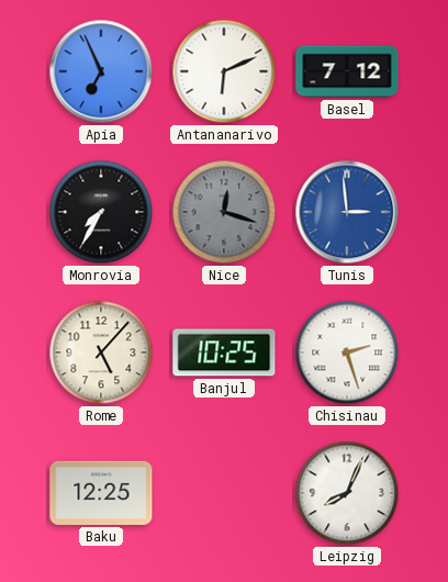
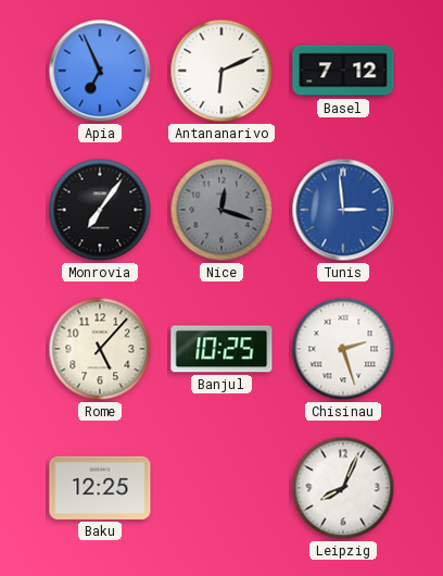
Monrovia: 7:35 -> 7:06 (100, 210)
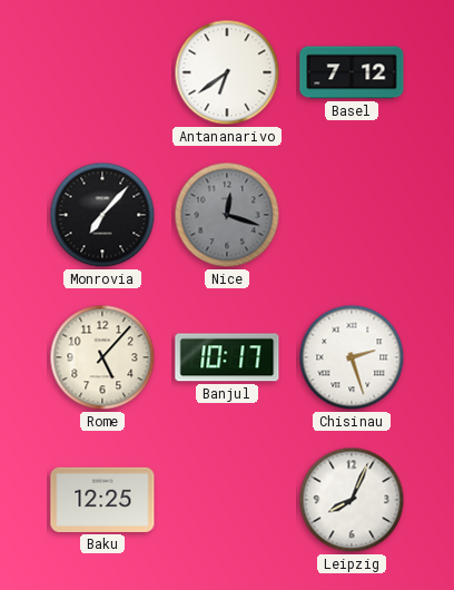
Apia: 6:56 -> none (100, 71)
Antananarivo: 6:11 -> 6:39 (227, 72)
Monrovia: 7:06 -> 7:07 (102, 215)
Tunis: 2:59 -> none (343, 210)
Banjul: 10:25 -> 10:17 (227, 357)
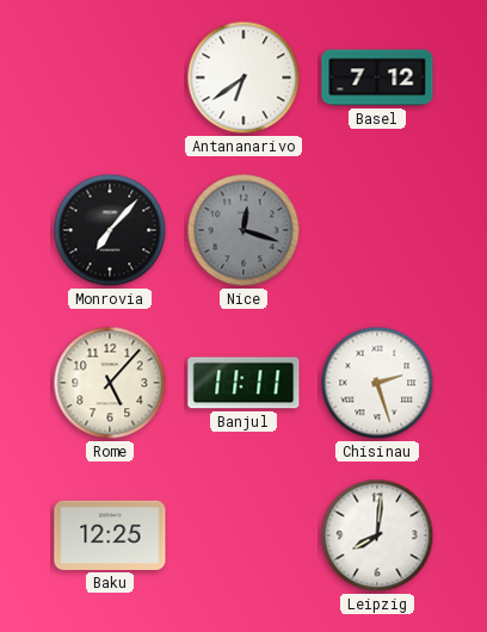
Banjul: 10:17 -> 11:11 (243, 383)
Leipzig: 8:04 -> 8:01 (377, 535)
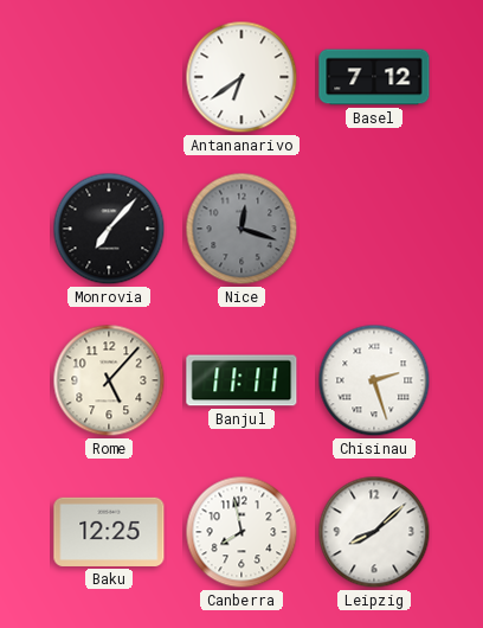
Canberra: none -> 7:58 (241, 532)
Leipzig: 8:01 -> 8:08 (374, 532)
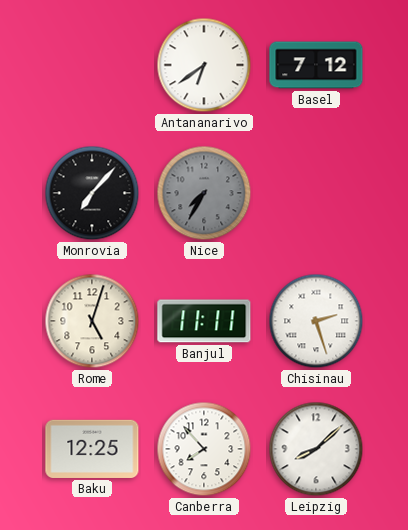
Nice: 12:18 -> 7:35 (204, 193)
Rome: 5:07 -> 5:03 (92, 321)
Canberra: 7:58 -> 7:53 (204, 449)
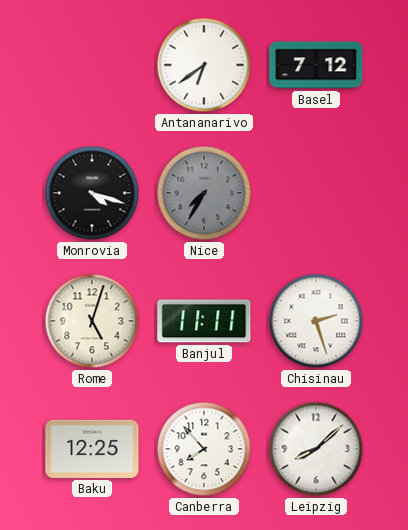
Monrovia: 7:07 -> 4:18 (92, 193)
